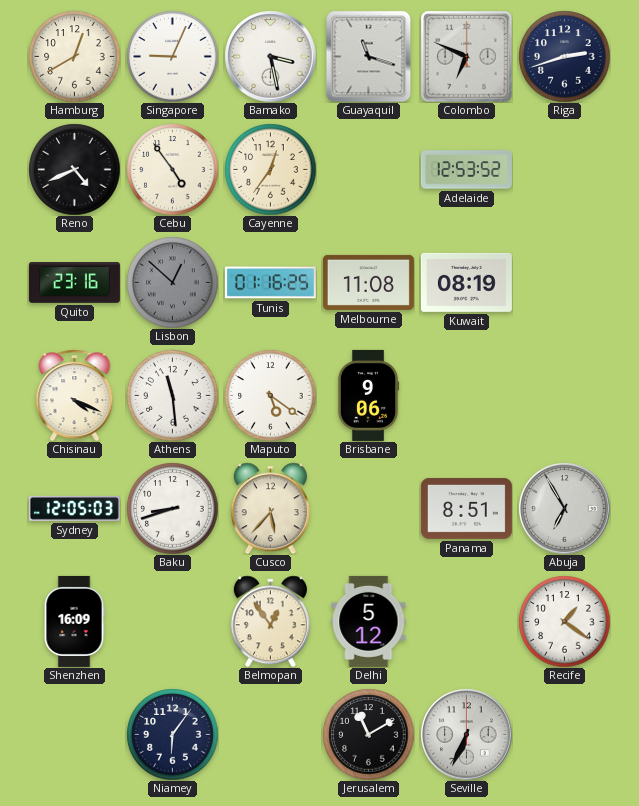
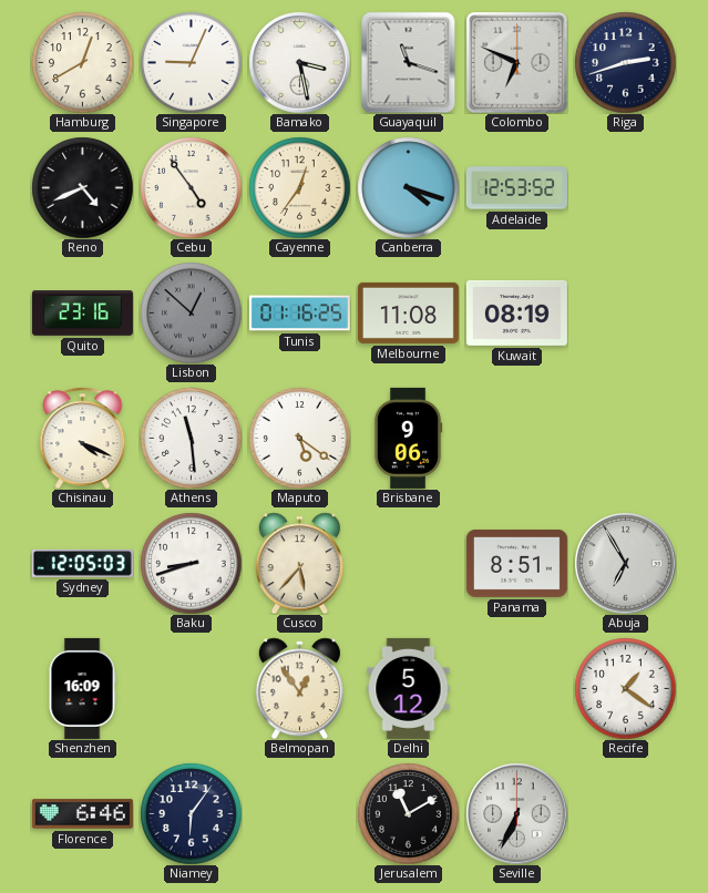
Canberra: none -> 4:18 (408, 187)
Florence: none -> 6:46 (82, 814)
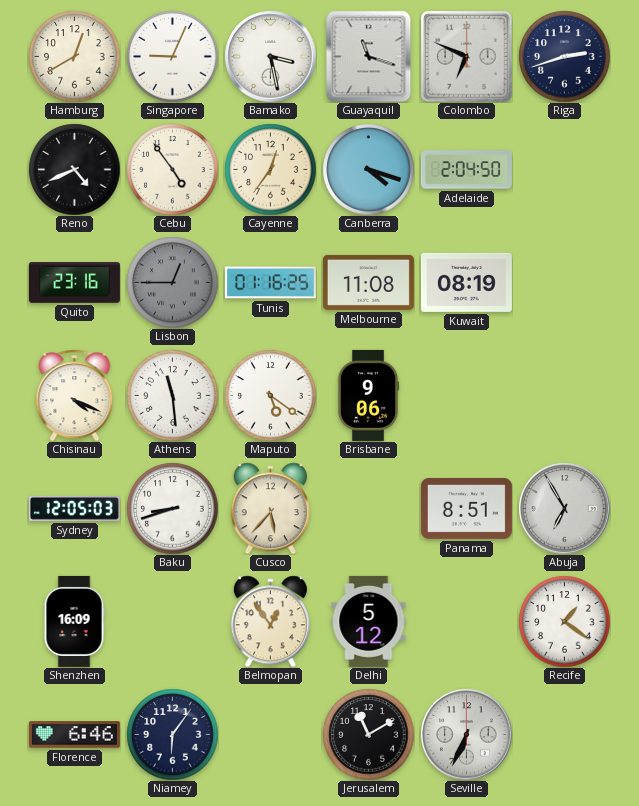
Adelaide: 12:53 -> 2:04 (466, 170)
Lisbon: 12:52 -> 12:45 (172, 282)
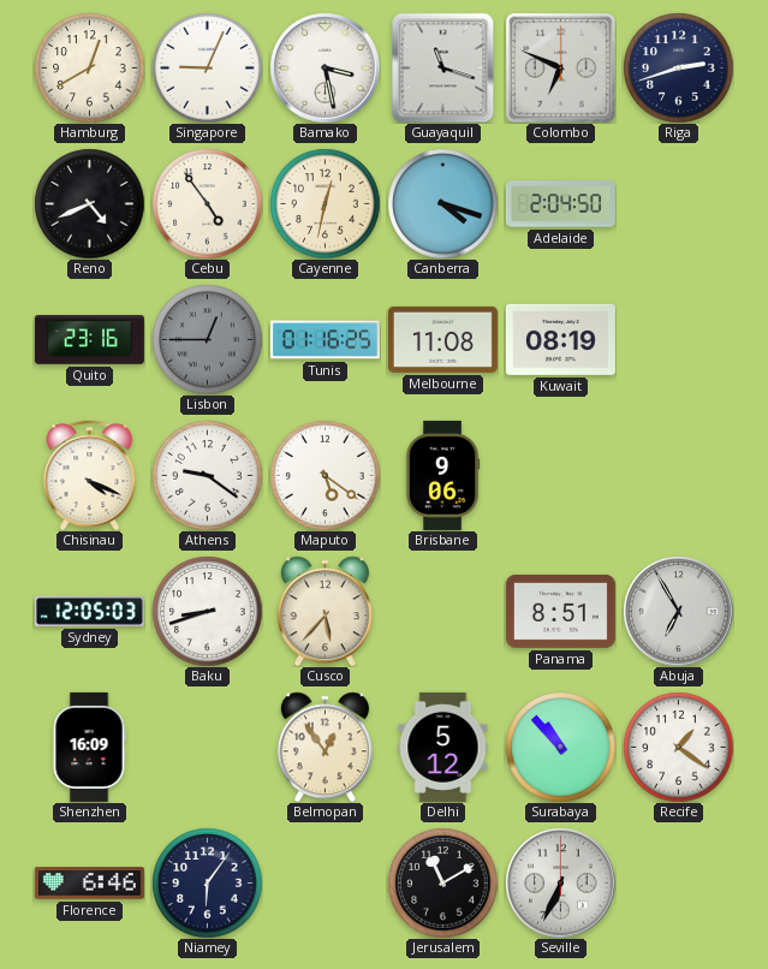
Cayenne: 12:36 -> 12:32 (325, 203)
Athens: 11:29 -> 9:21 (207, 475)
Surabaya: none -> 10:53 (560, 747)
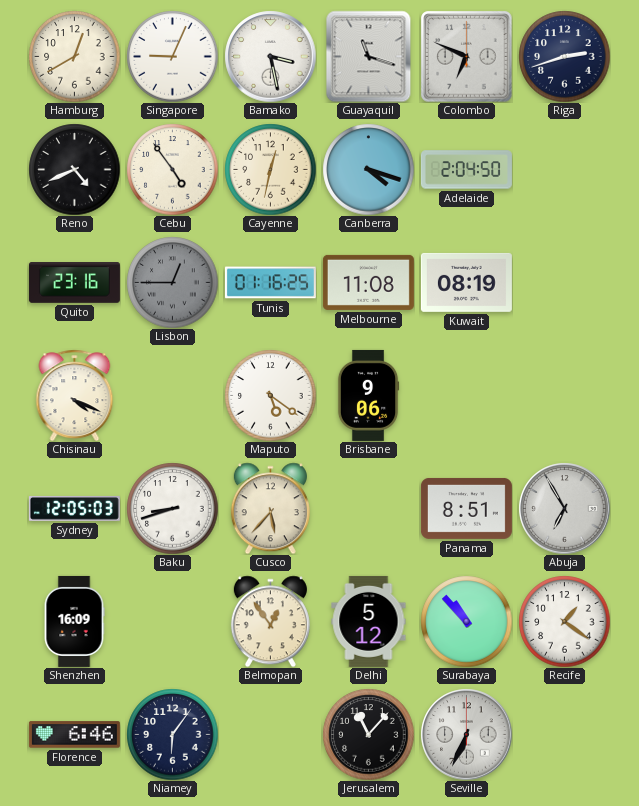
Athens: 9:21 -> none (207, 475)
Jerusalem: 11:10 -> 11:07 (368, 734)
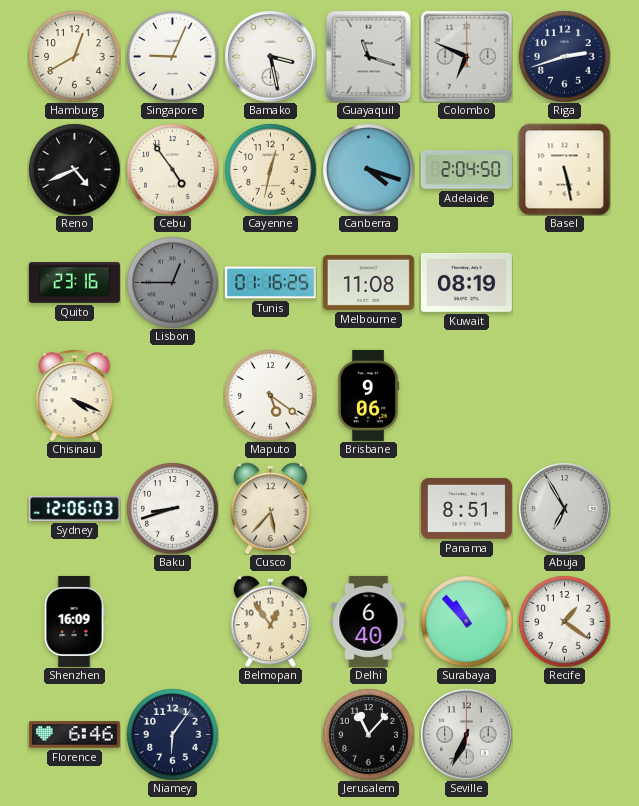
Basel: none -> 5:28 (564, 169)
Sydney: 12:05 -> 12:06 (74, 509)
Delhi: 5:12 -> 6:40 (369, 621)
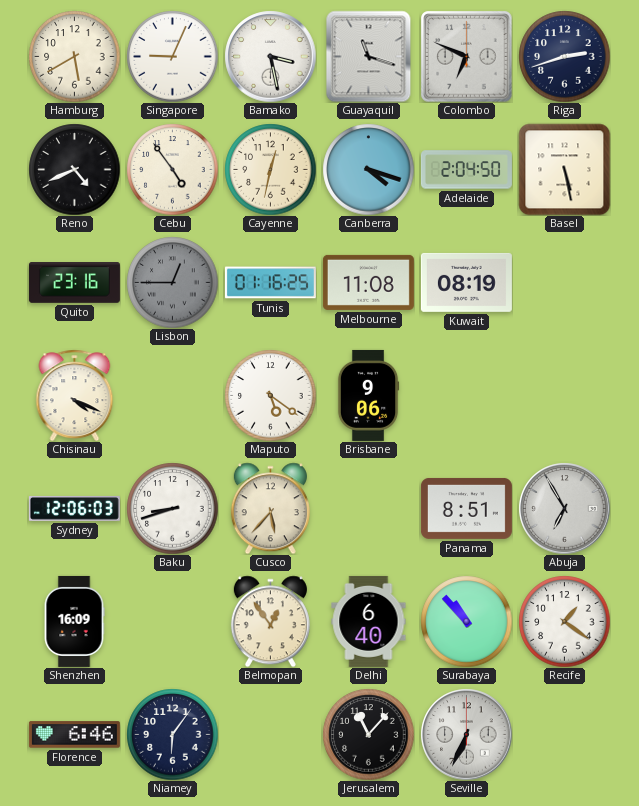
Hamburg: 12:40 -> 5:40 (74, 56)
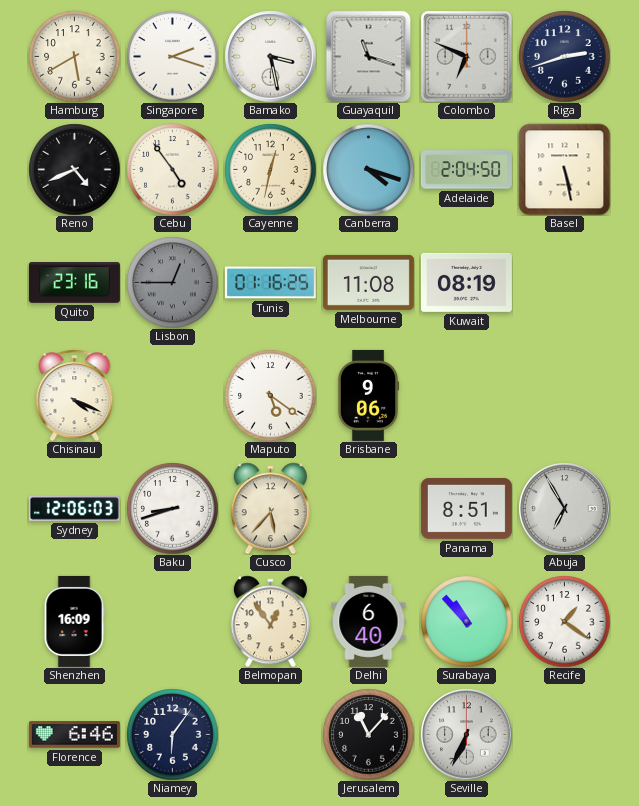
Singapore: 9:04 -> 2:18 (172, 56)
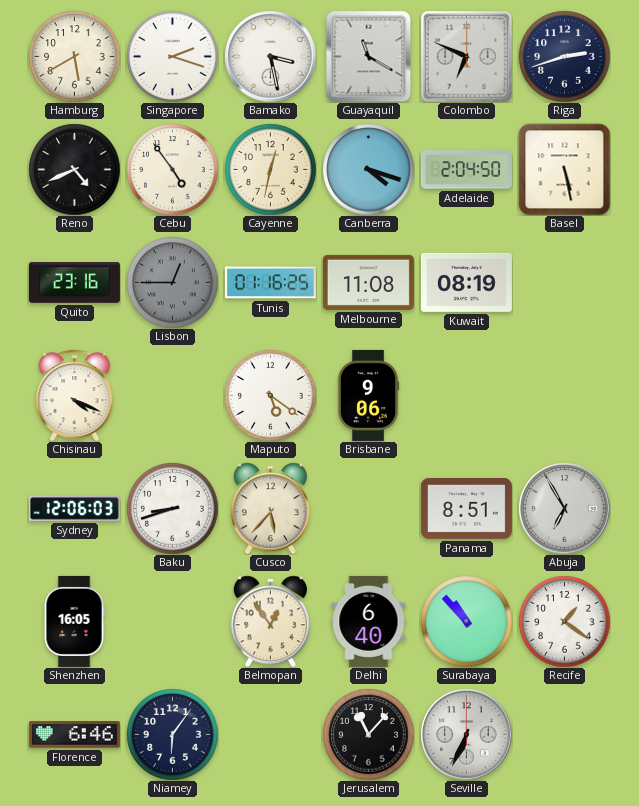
Guayaquil: 11:18 -> 11:20 (369, 56)
Shenzhen: 16:09 -> 16:05 (74, 621)
